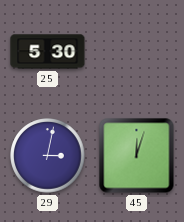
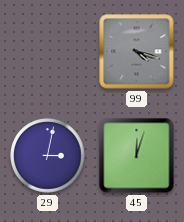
25: 5:30 -> none (48, 52)
99: none -> 4:18 (137, 52)
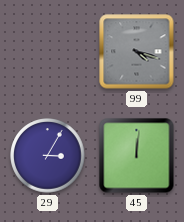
29: 3:02 -> 3:05 (48, 156)
45: 12:03 -> 12:01 (137, 156)
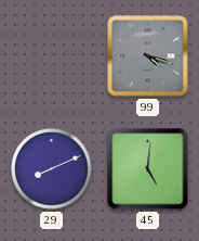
29: 3:05 -> 8:11 (52, 169)
45: 12:01 -> 5:01 (148, 169)
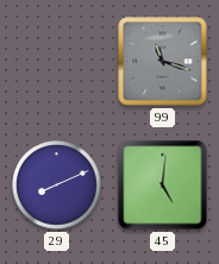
99: 4:18 -> 11:18 (163, 62)
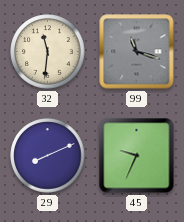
32: none -> 11:31 (48, 52)
45: 5:01 -> 9:34 (137, 156)
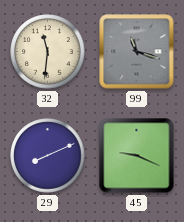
45: 9:34 -> 9:19 (137, 156)
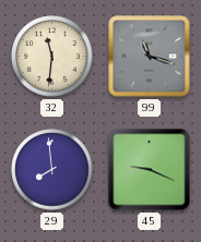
29: 8:11 -> 7:59 (52, 170)
